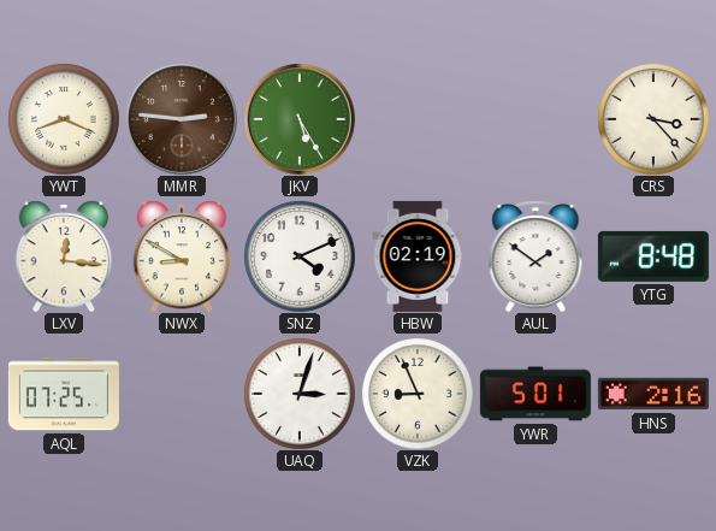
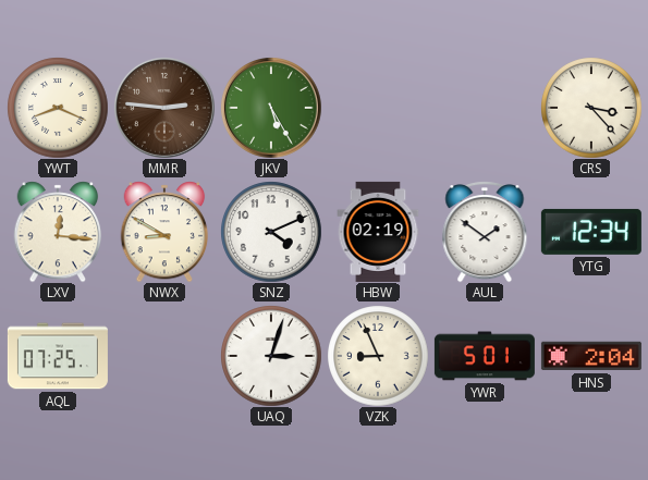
YTG: 8:48 -> 12:34 (591, 232)
HNS: 2:16 -> 2:04 (591, 356)
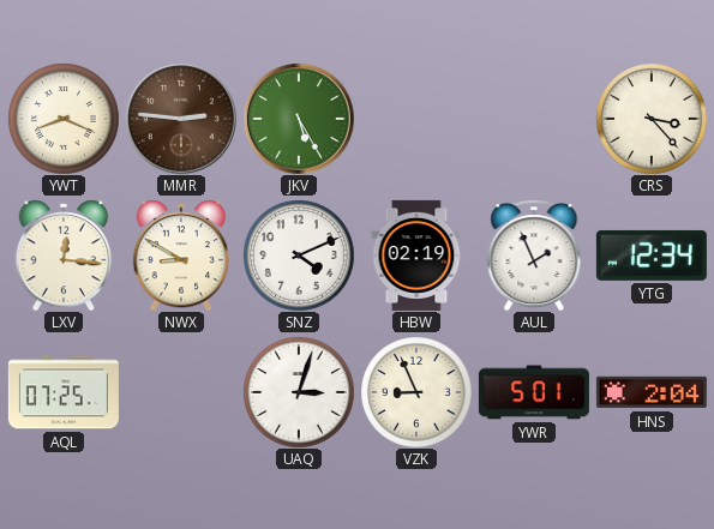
AUL: 1:51 -> 1:56 (534, 256)
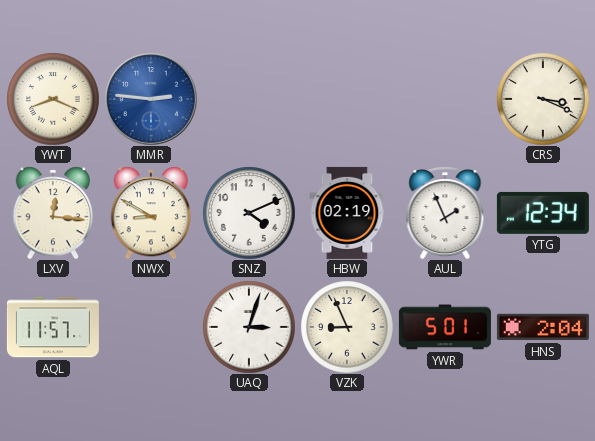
MMR dial: brown -> blue (151, 99)
JKV: 5:25 -> none (299, 119)
CRS: 3:23 -> 3:19 (543, 99)
AQL: 07:25 -> 11:57 (53, 327)
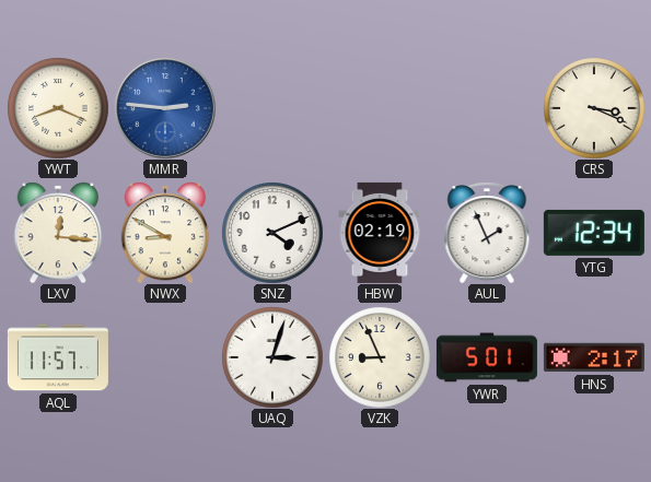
HNS: 2:04 -> 2:17 (594, 357)
